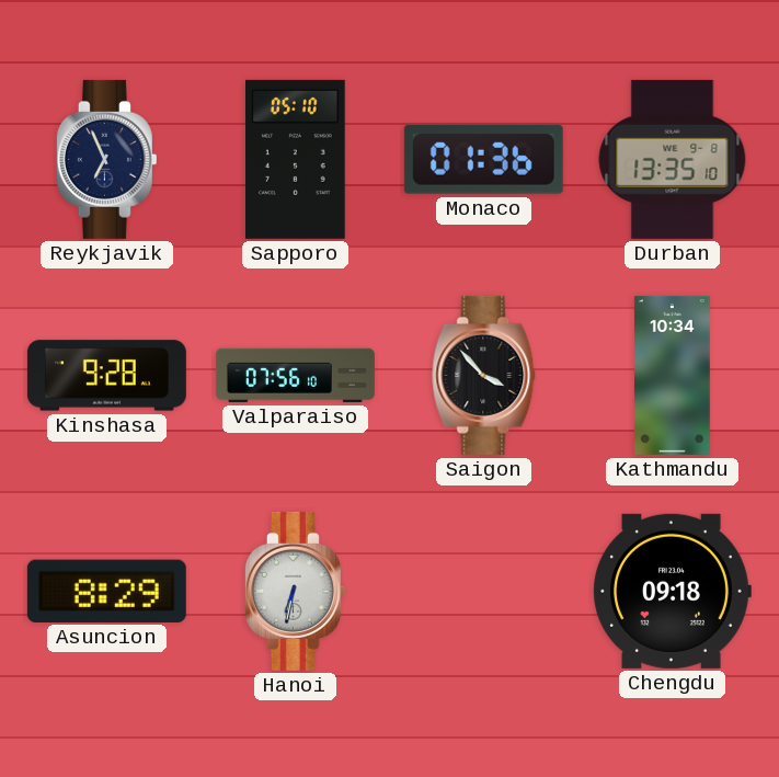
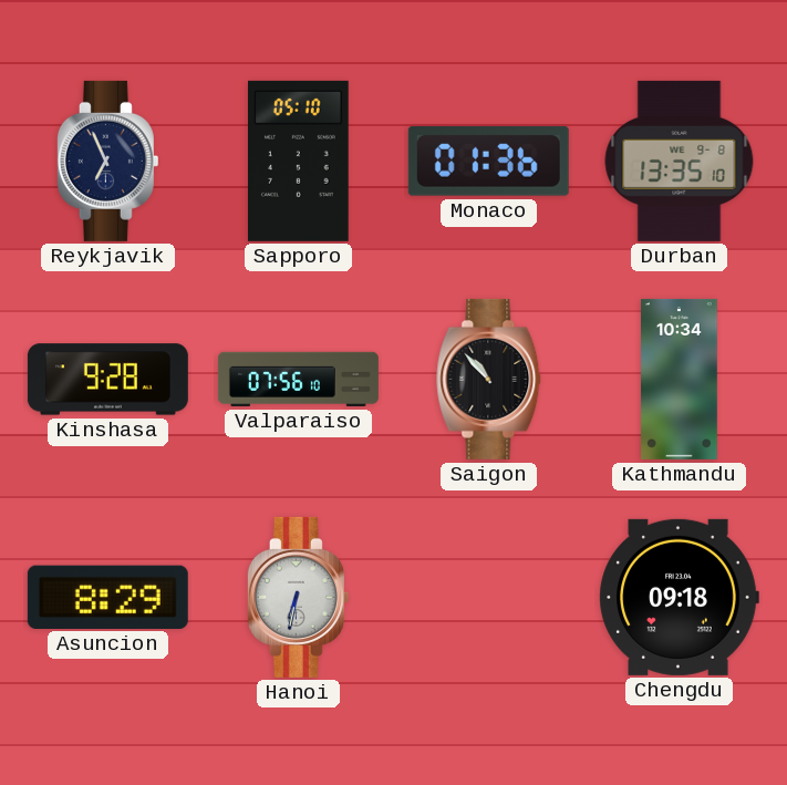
Saigon: 3:53 -> 10:53 (489, 379)
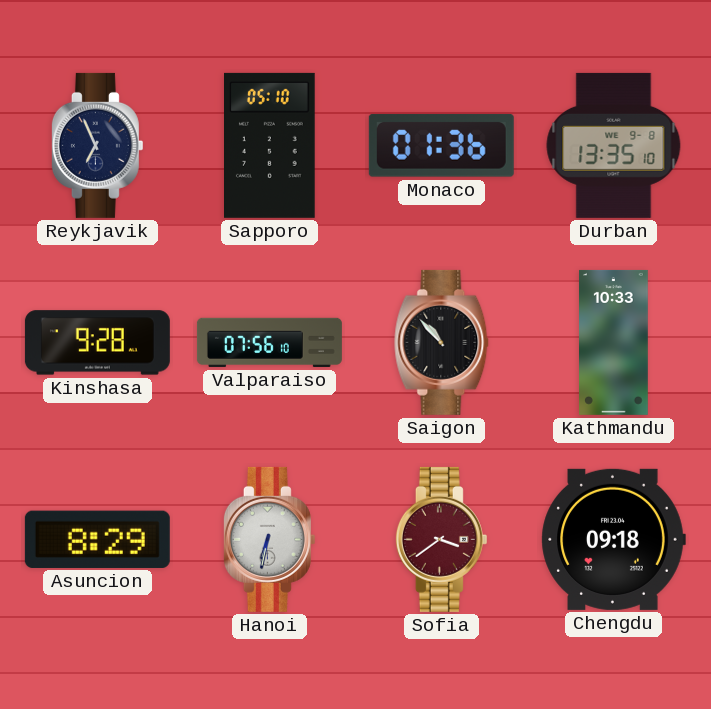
Kathmandu: 10:34 -> 10:33 (614, 342)
Sofia: none -> 3:39 (441, 539)
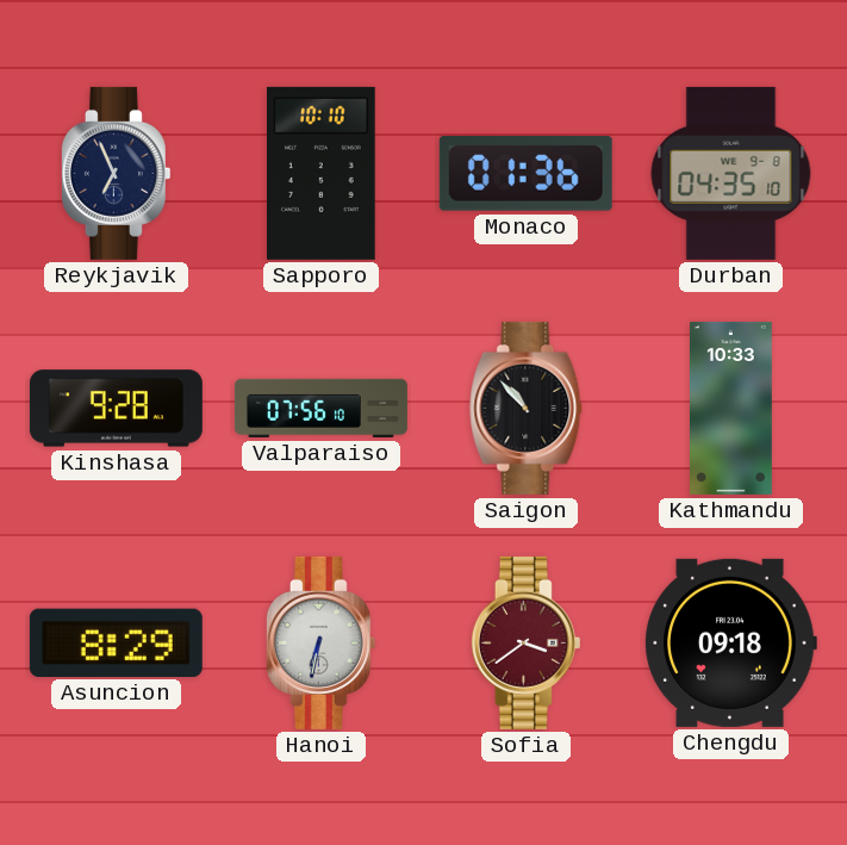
Sapporo: 05:10 -> 10:10 (322, 173)
Durban: 13:35 -> 04:35 (731, 173)
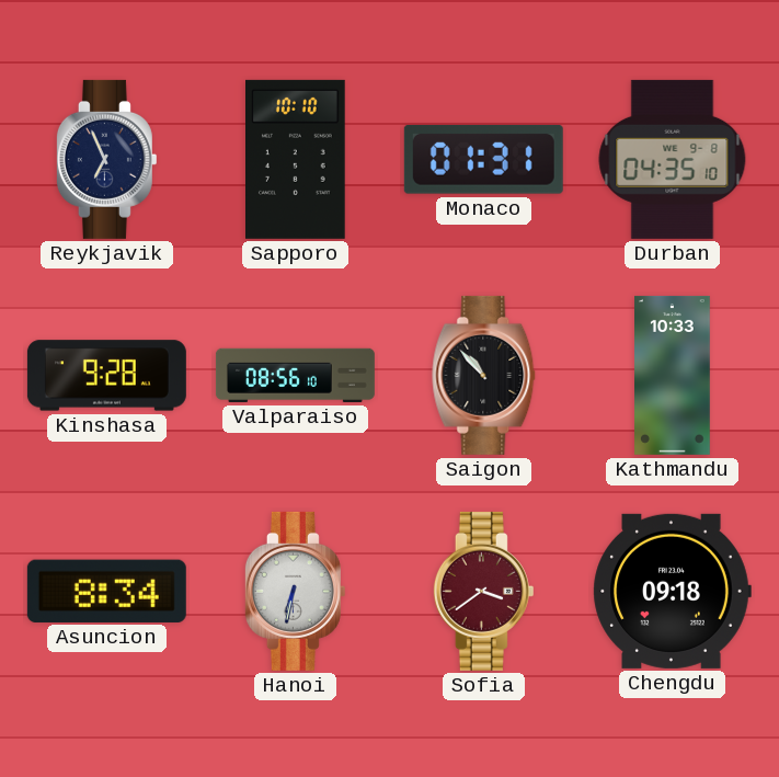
Monaco: 01:36 -> 01:31 (483, 159)
Valparaiso: 07:56 -> 08:56 (295, 375)
Asuncion: 8:29 -> 8:34 (106, 591)
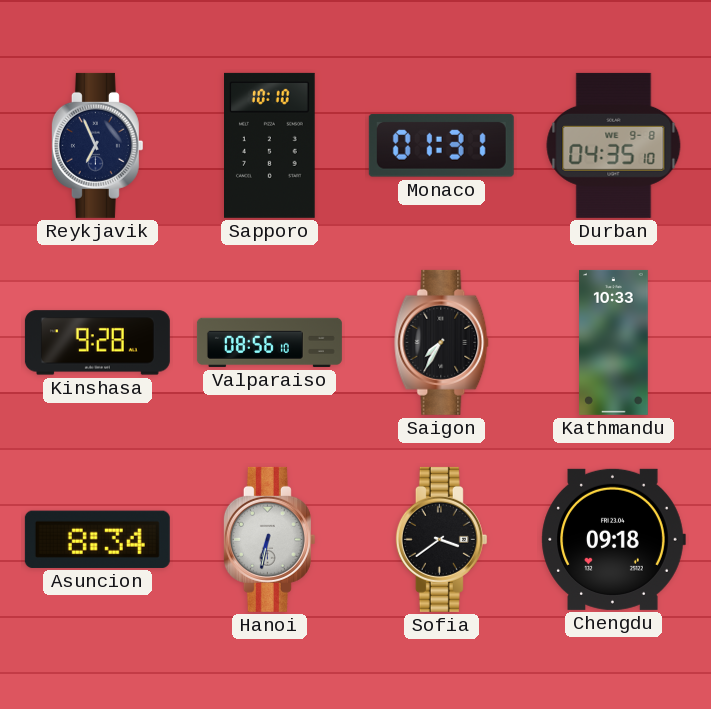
Saigon: 10:53 -> 7:35 (442, 342)
Sofia dial: burgundy -> black (441, 539)
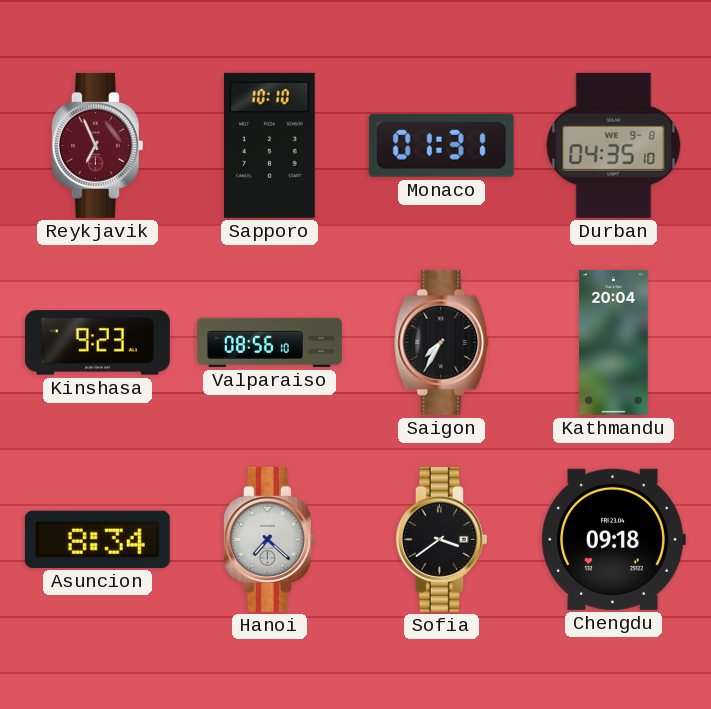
Reykjavik dial: navy -> burgundy (97, 145)
Kinshasa: 9:28 -> 9:23 (97, 343)
Kathmandu: 10:33 -> 20:04 (614, 342)
Hanoi: 6:32 -> 7:22 (269, 539)
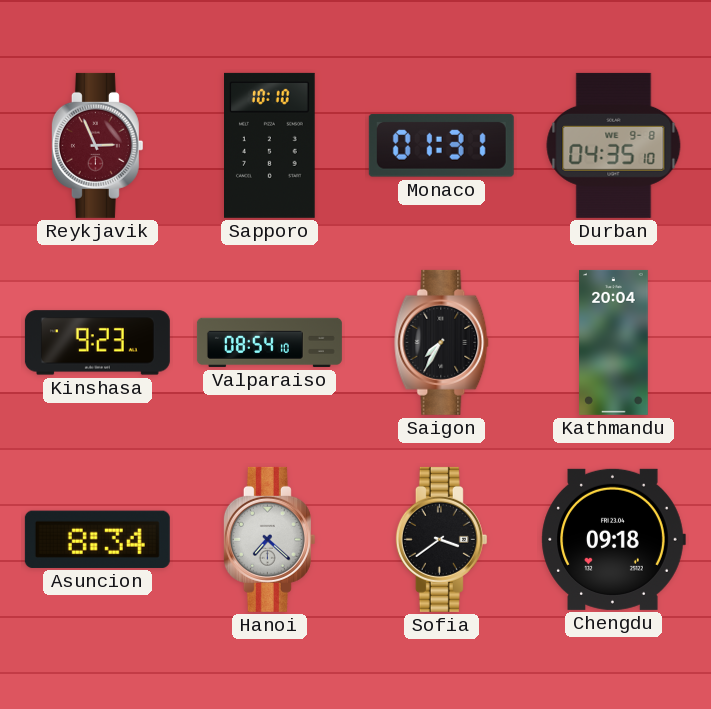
Reykjavik: 6:56 -> 2:56 (97, 145)
Valparaiso: 08:56 -> 08:54 (269, 342)
